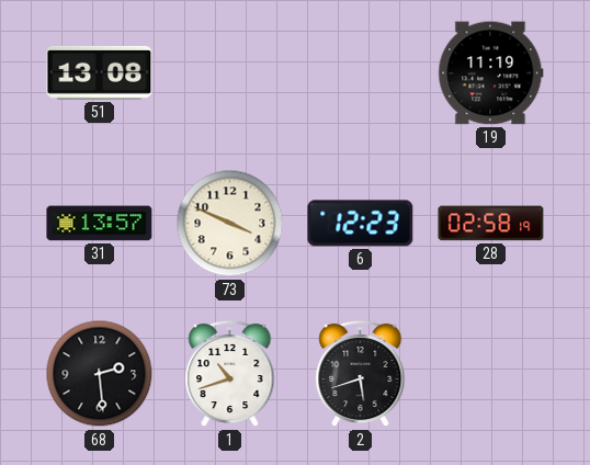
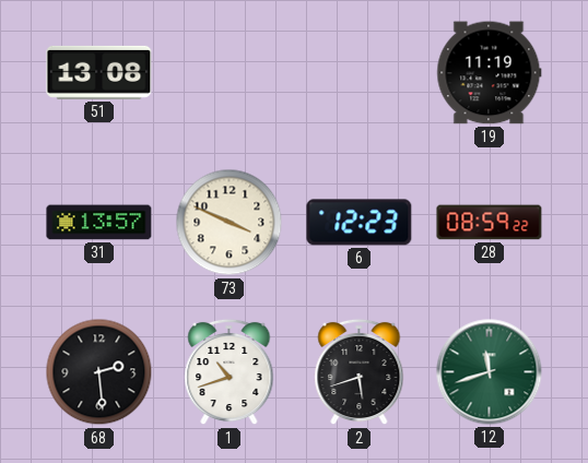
28: 02:58 -> 08:59 (490, 223)
12: none -> 11:42 (490, 372)
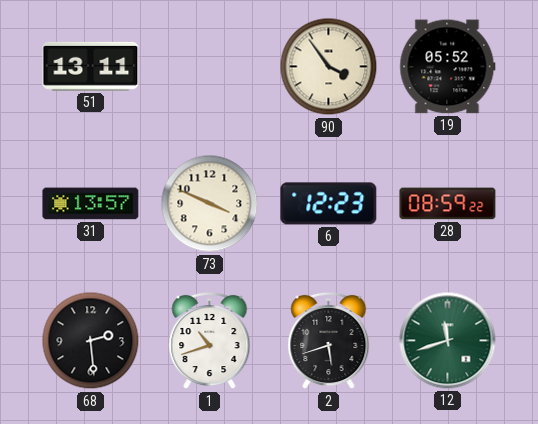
51: 13:08 -> 13:11 (91, 66)
90: none -> 3:54 (329, 67)
19: 11:19 -> 05:52 (448, 67)
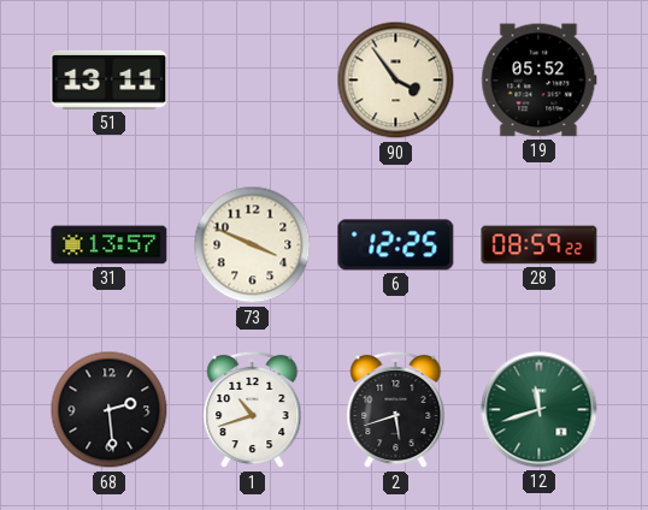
6: 12:23 -> 12:25 (396, 245)
